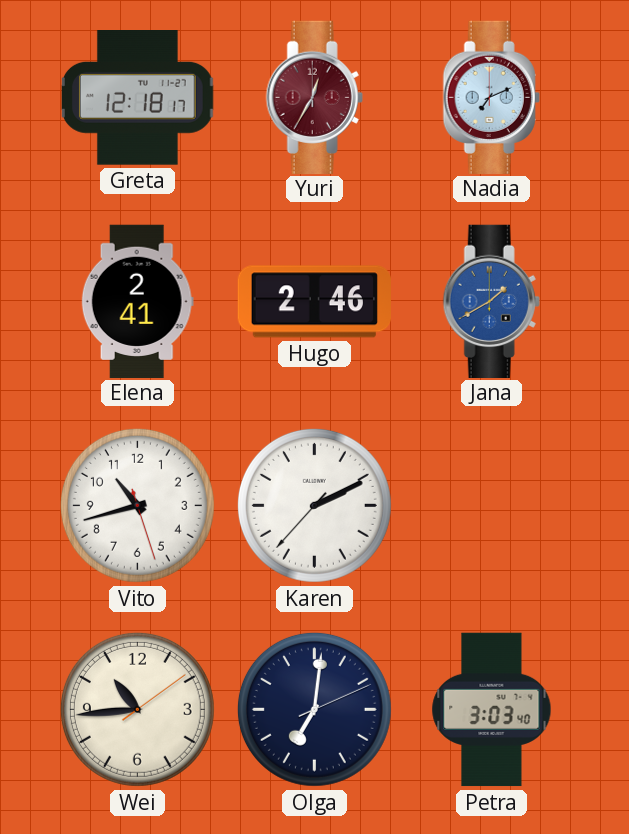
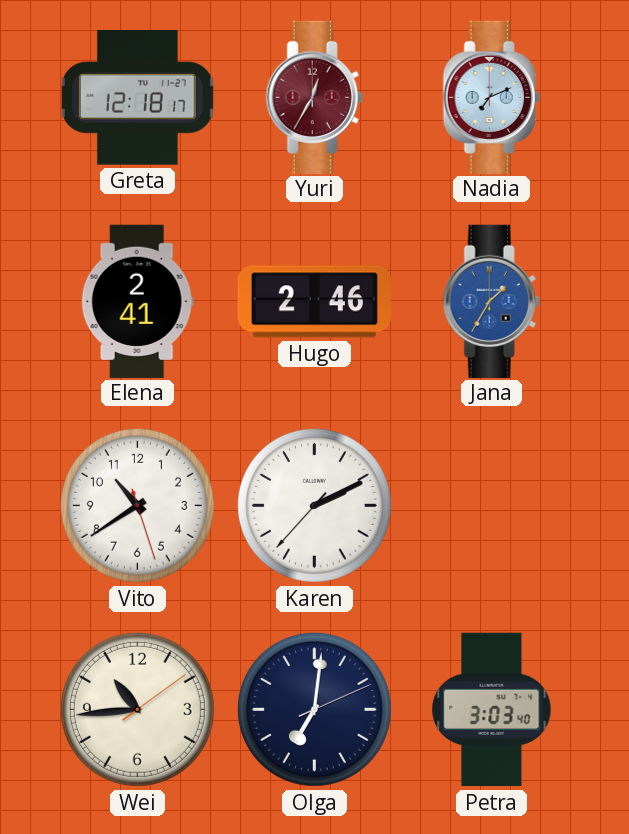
Jana: 1:40 -> 1:35 (491, 301)
Vito: 10:42 -> 10:39 (137, 505)
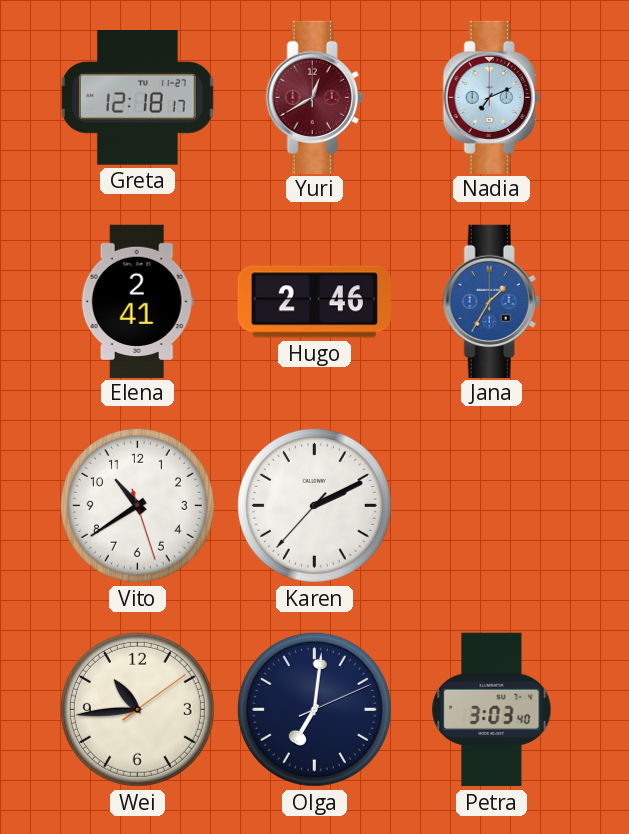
Yuri: 12:35 -> 12:40 (314, 97)
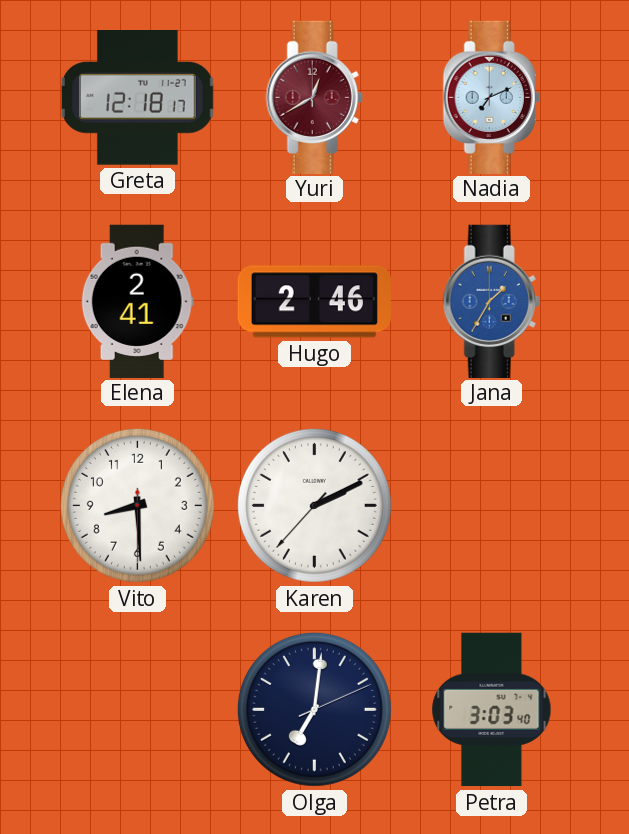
Vito: 10:39 -> 8:29 (137, 505)
Wei: 10:44 -> none (137, 709)
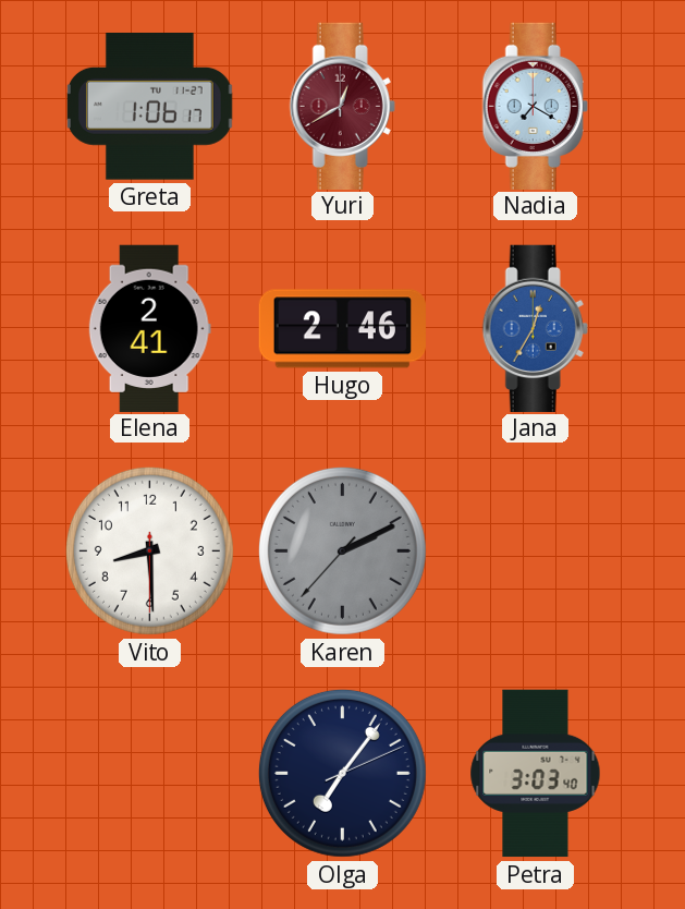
Greta: 12:18 -> 1:06 (150, 107)
Nadia: 7:11 -> 7:20 (535, 106)
Jana: 1:35 -> 12:35 (535, 328)
Karen dial: white -> grey (342, 550)
Olga: 7:01 -> 7:06 (342, 773)
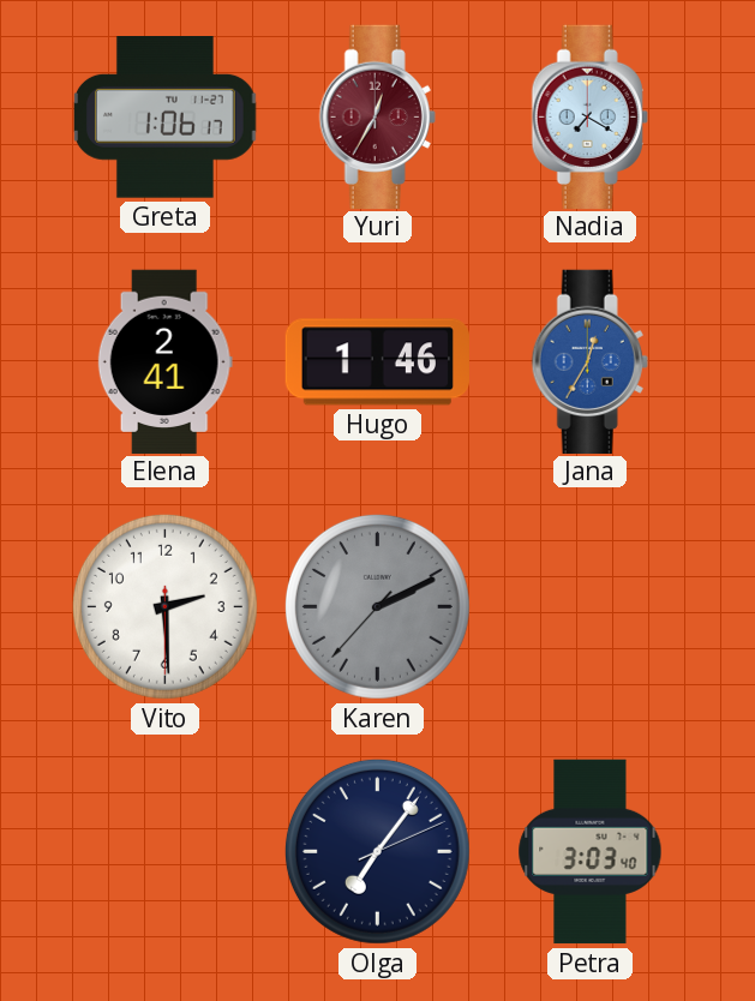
Yuri: 12:40 -> 12:35 (377, 116)
Hugo: 2:46 -> 1:46 (377, 362)
Vito: 8:29 -> 2:29 (164, 606)
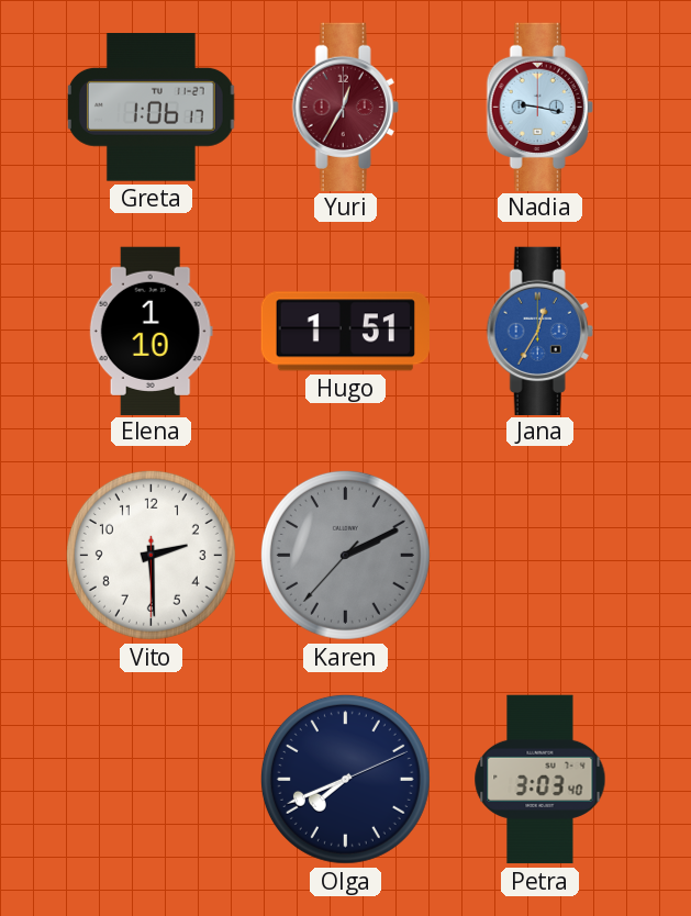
Nadia: 7:20 -> 9:17 (539, 107)
Elena: 2:41 -> 1:10 (151, 331)
Hugo: 1:46 -> 1:51 (345, 332)
Olga: 7:06 -> 7:41 (345, 779)
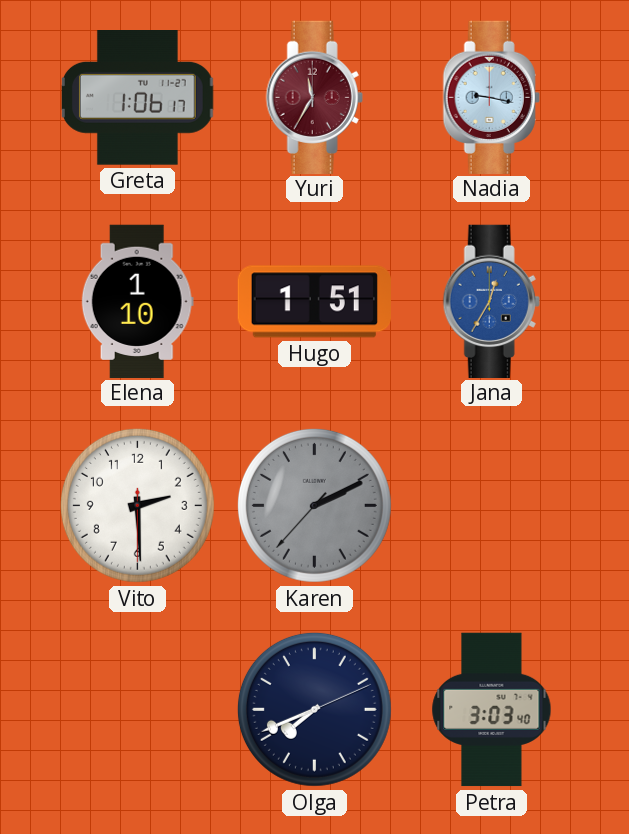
Yuri: 12:35 -> 11:35 (314, 97)
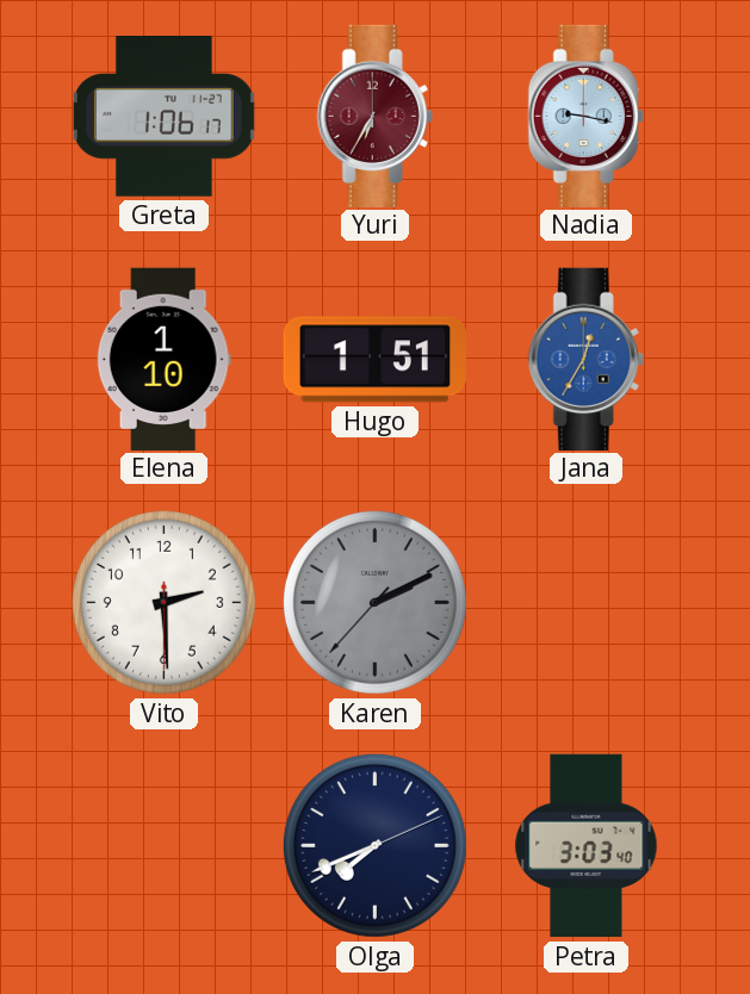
Yuri: 11:35 -> 6:35 (374, 116)
